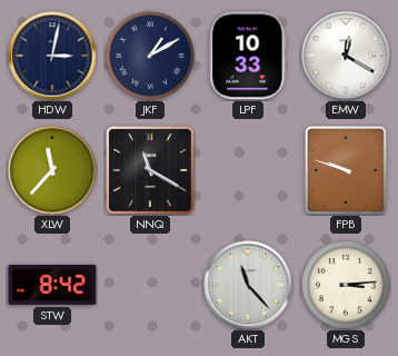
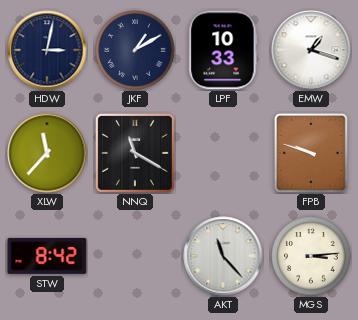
EMW: 12:20 -> 1:18 (311, 50)
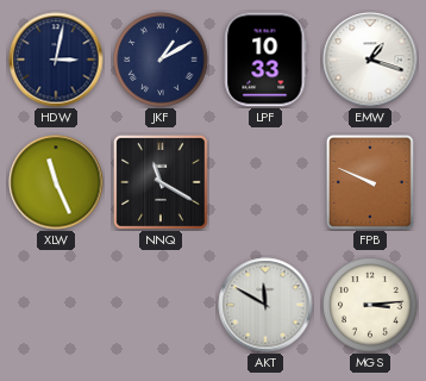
XLW: 11:37 -> 11:26 (56, 182)
FPB: 9:48 -> 9:49 (370, 182)
STW: 8:42 -> none (47, 256)
AKT: 11:23 -> 11:50 (265, 305)
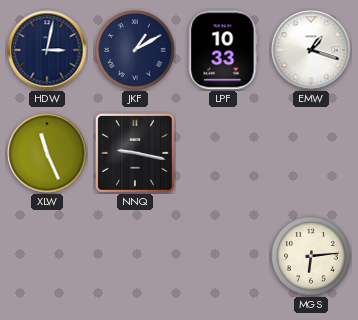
NNQ: 11:20 -> 9:17 (135, 153)
FPB: 9:49 -> none (370, 182)
AKT: 11:50 -> none (265, 305)
MGS: 3:14 -> 6:14 (311, 256)
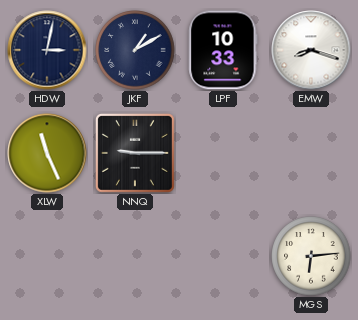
EMW: 1:18 -> 8:18 (311, 50)
NNQ: 9:17 -> 9:15 (135, 153)
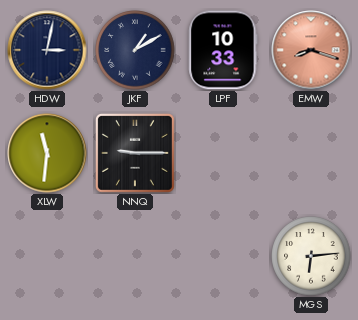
EMW dial: white -> salmon (311, 50)
XLW: 11:26 -> 11:31 (47, 153)
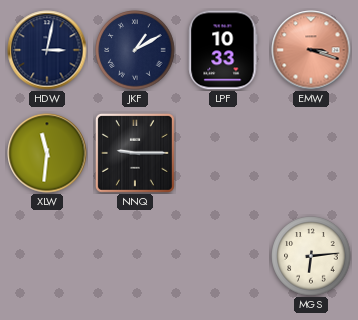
EMW: 8:18 -> 3:18 (311, 50)
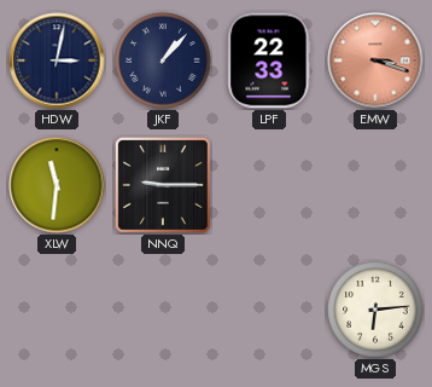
JKF: 1:10 -> 1:07 (163, 60)
LPF: 10:33 -> 22:33 (269, 60)
